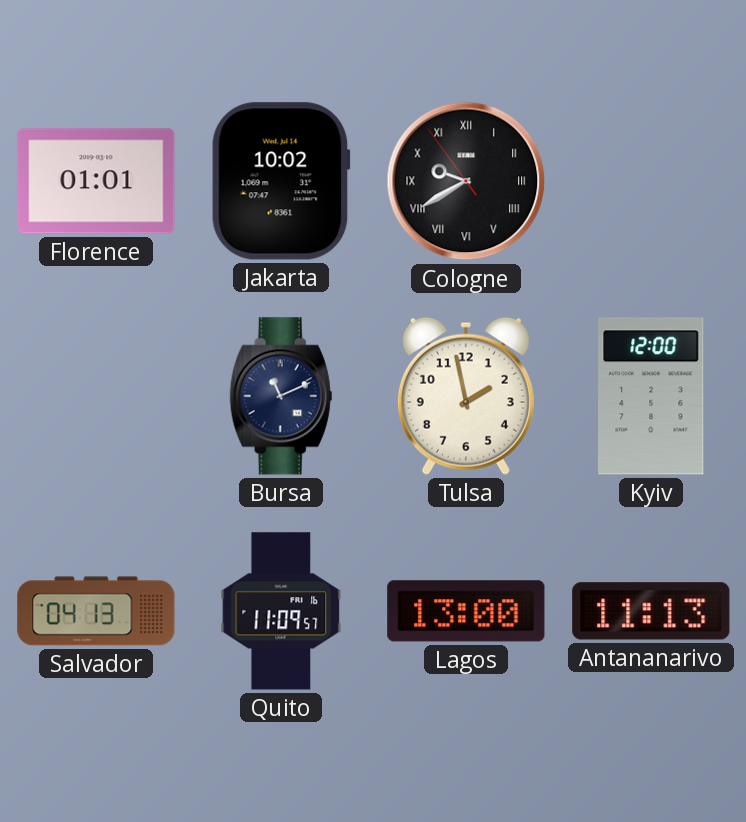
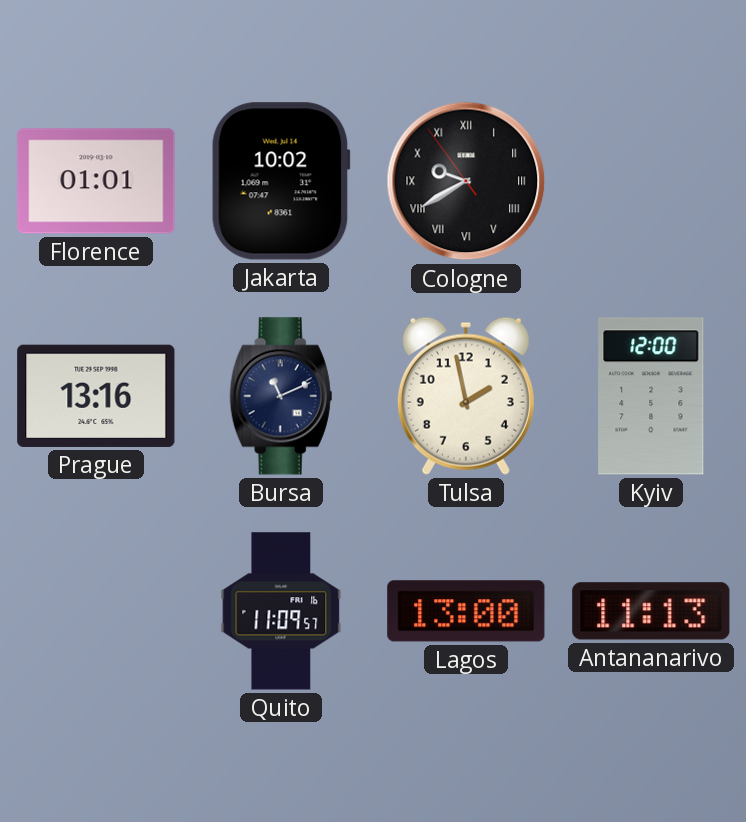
Prague: none -> 13:16 (96, 396)
Salvador: 04:13 -> none (96, 611)
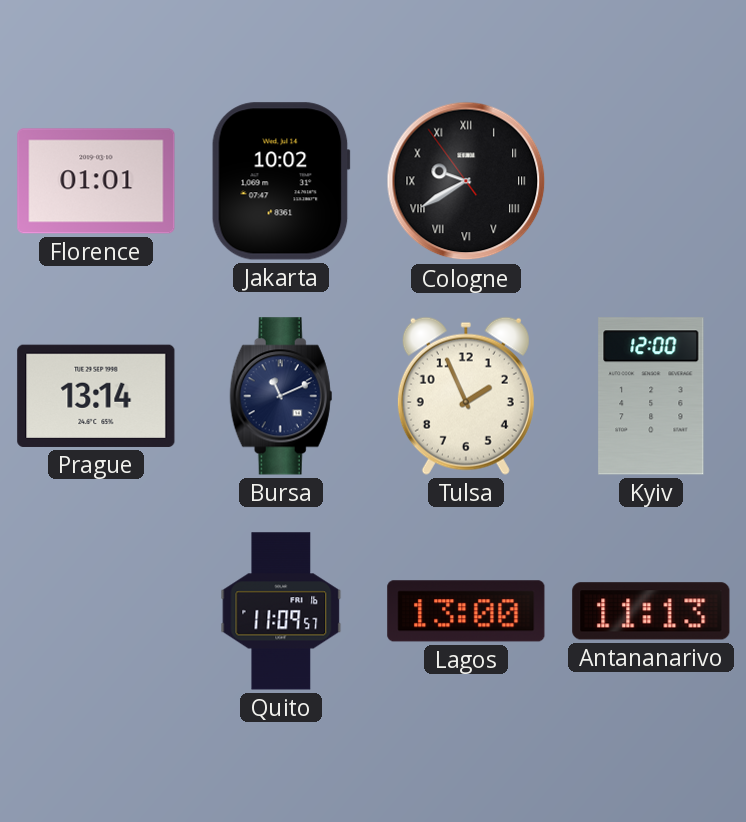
Prague: 13:16 -> 13:14 (96, 396)
Tulsa: 1:58 -> 1:56 (466, 396)
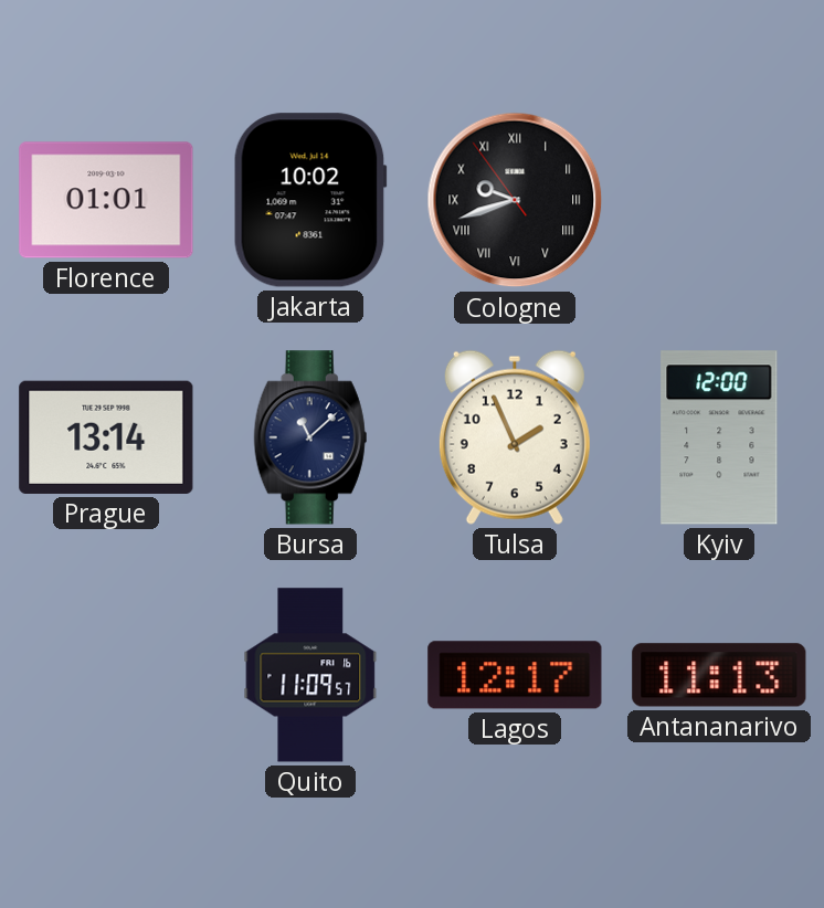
Cologne: 9:39 -> 9:41 (515, 200)
Bursa: 11:11 -> 11:08 (310, 437)
Lagos: 13:00 -> 12:17 (515, 675)
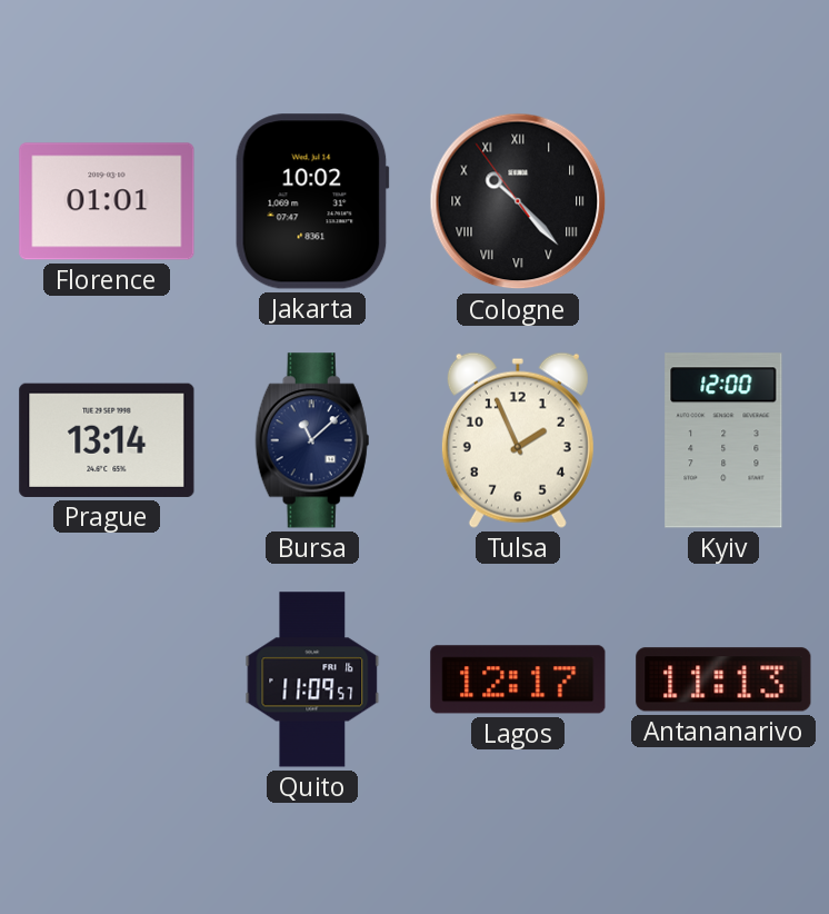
Cologne: 9:41 -> 10:22 (518, 201)
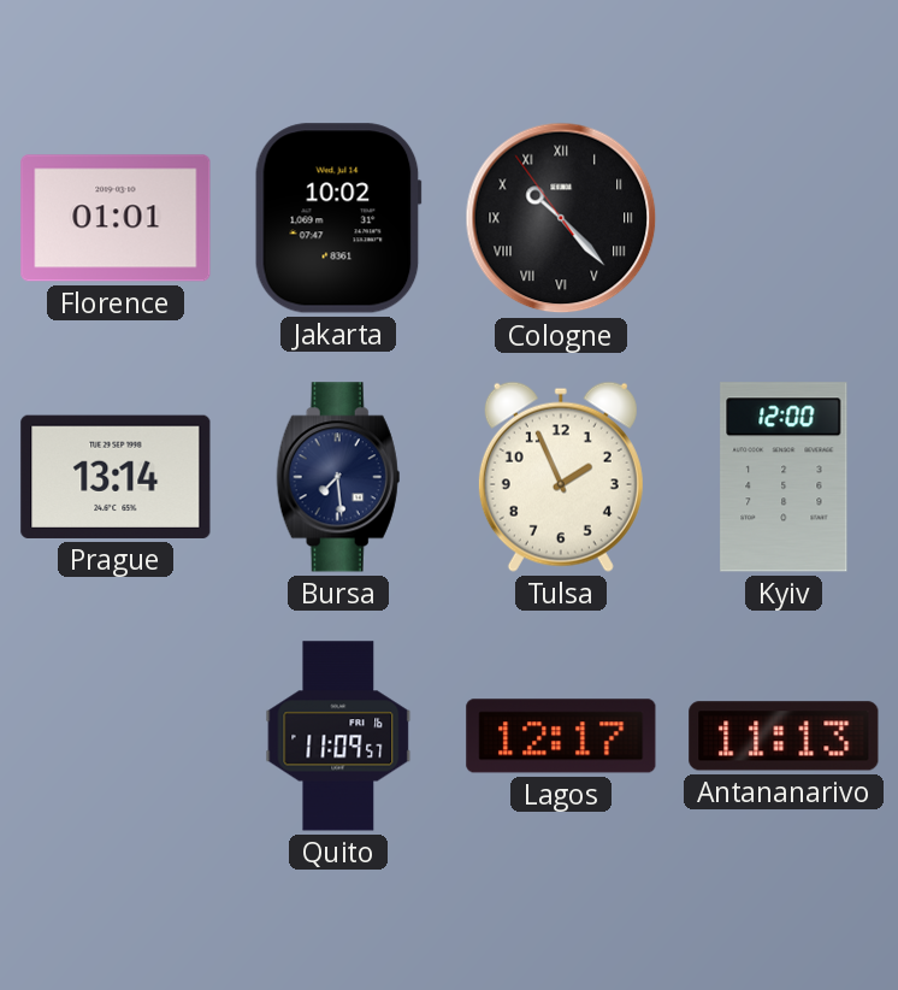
Bursa: 11:08 -> 7:29 (338, 477)
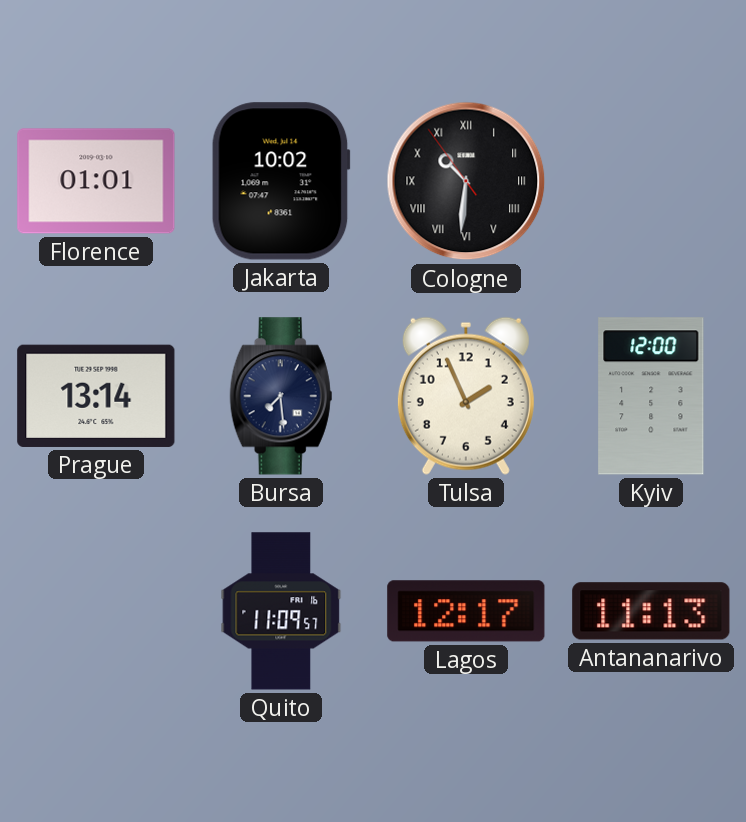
Cologne: 10:22 -> 10:30 (466, 181)
